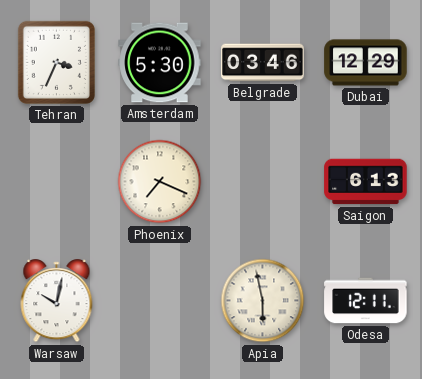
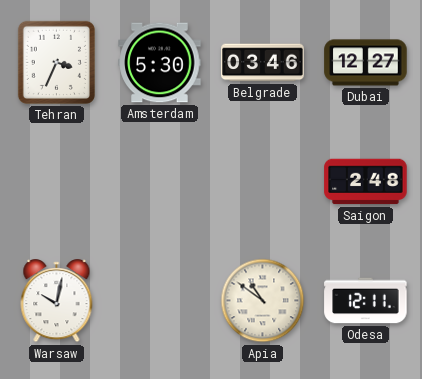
Dubai: 12:29 -> 12:27 (366, 63)
Phoenix: 7:19 -> none (160, 182)
Saigon: 6:13 -> 2:48 (366, 182)
Apia: 5:58 -> 10:51 (263, 301)
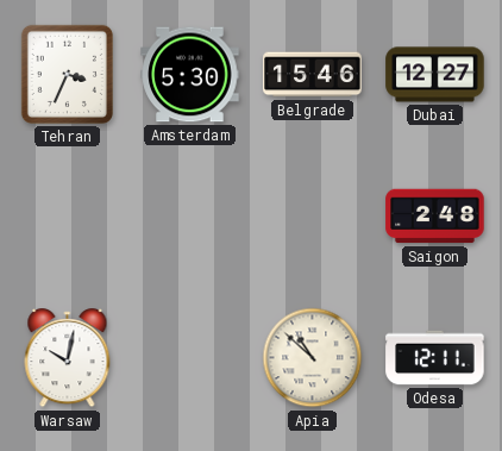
Belgrade: 03:46 -> 15:46 (313, 75)
Apia: 10:51 -> 10:52 (313, 358)
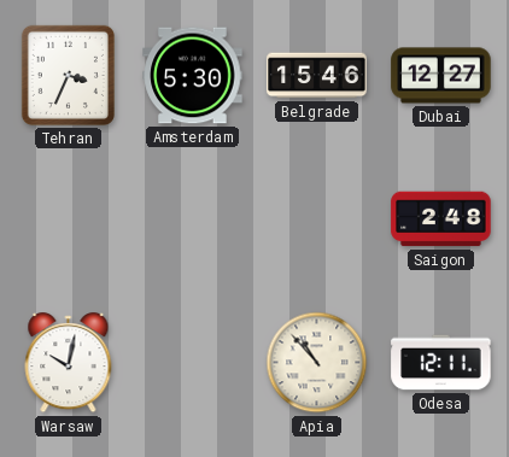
Apia: 10:52 -> 10:53 (317, 363)
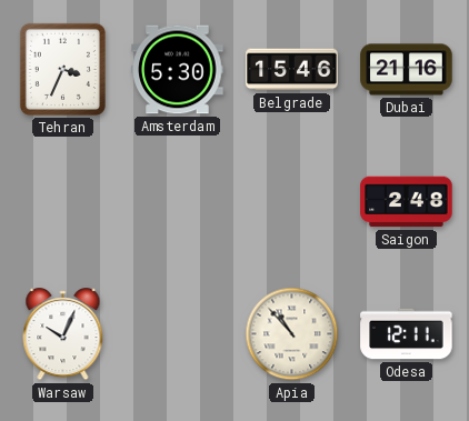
Dubai: 12:27 -> 21:16 (407, 70)
Warsaw: 10:02 -> 10:04 (63, 334)
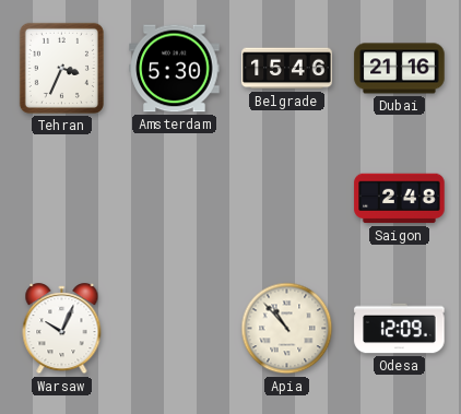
Odesa: 12:11 -> 12:09 (400, 329)
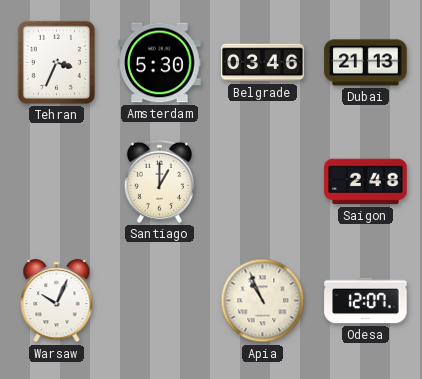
Belgrade: 15:46 -> 03:46 (263, 63)
Dubai: 21:16 -> 21:13 (366, 63)
Santiago: none -> 1:00 (159, 181)
Apia: 10:53 -> 10:56 (263, 301)
Odesa: 12:09 -> 12:07 (366, 301)
